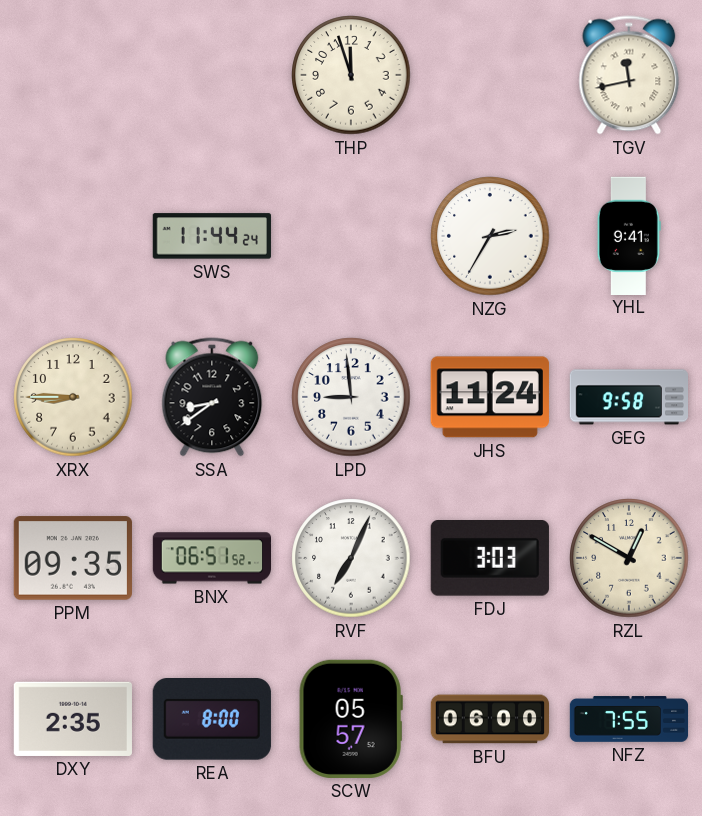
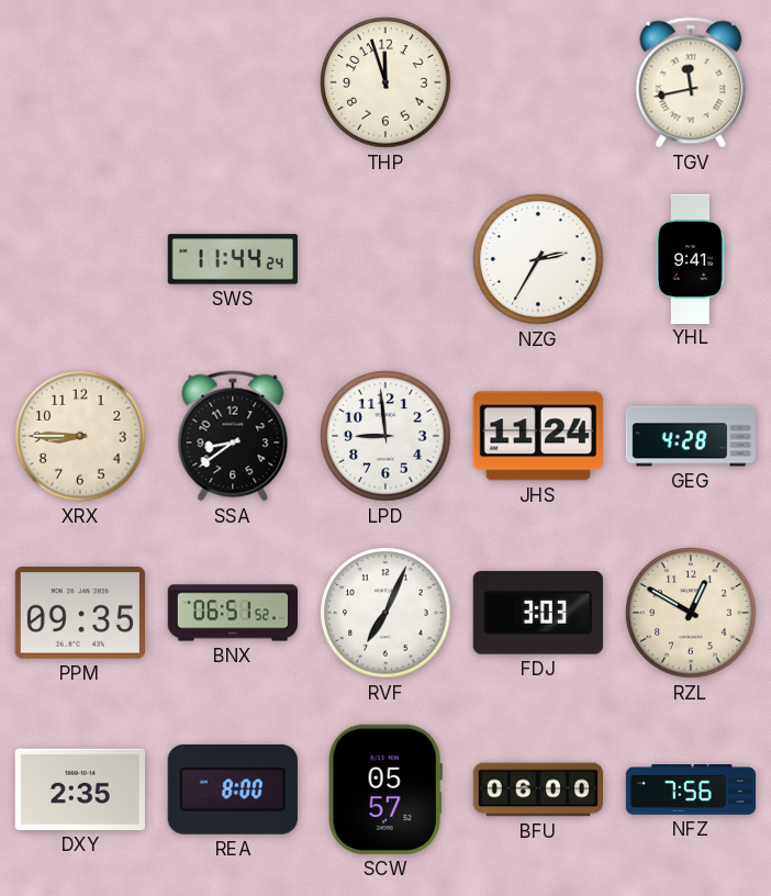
GEG: 9:58 -> 4:28 (690, 436)
NFZ: 7:55 -> 7:56 (691, 789)
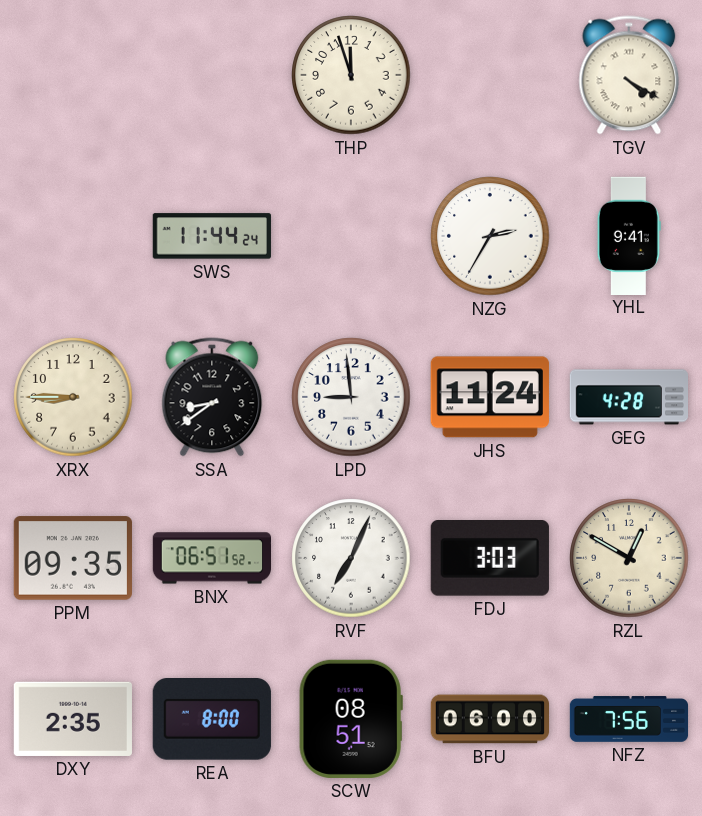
TGV: 11:43 -> 4:20 (629, 75)
SCW: 05:57 -> 08:51 (351, 719)
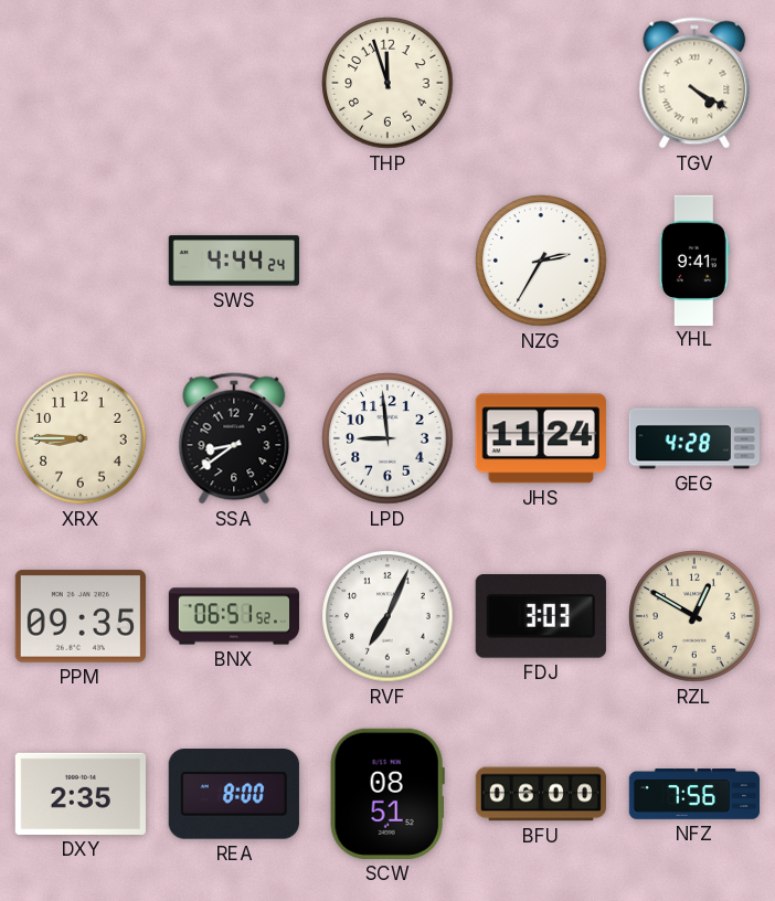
SWS: 11:44 -> 4:44 (234, 261)
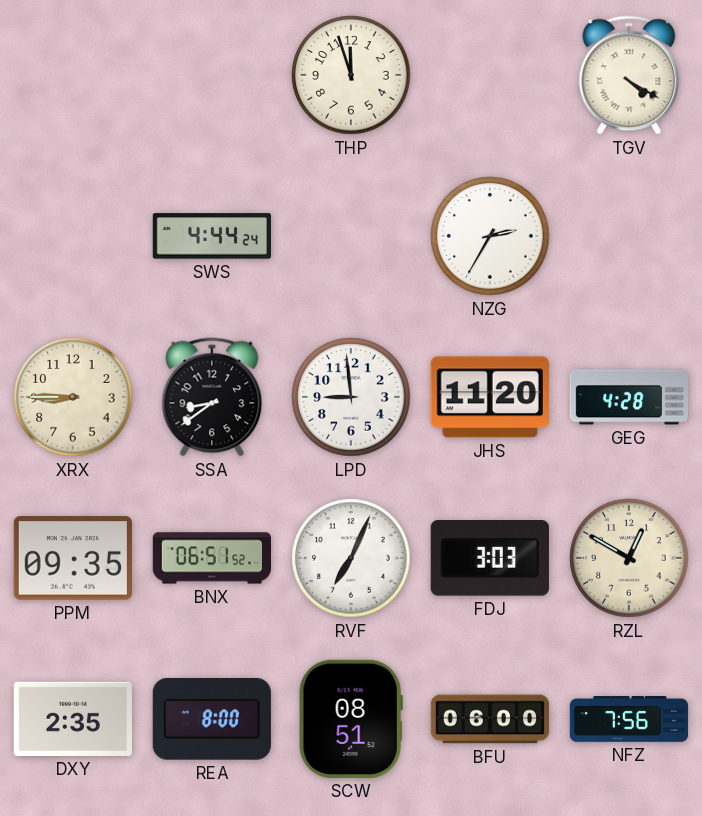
YHL: 9:41 -> none (694, 259)
JHS: 11:24 -> 11:20 (490, 397)
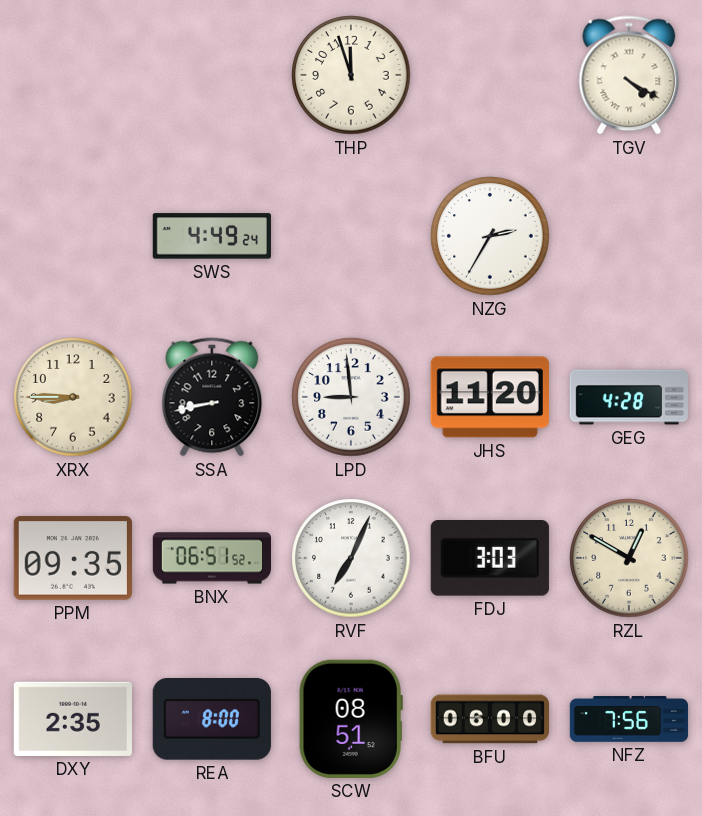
SWS: 4:44 -> 4:49 (212, 236)
SSA: 8:39 -> 8:43 (212, 397)
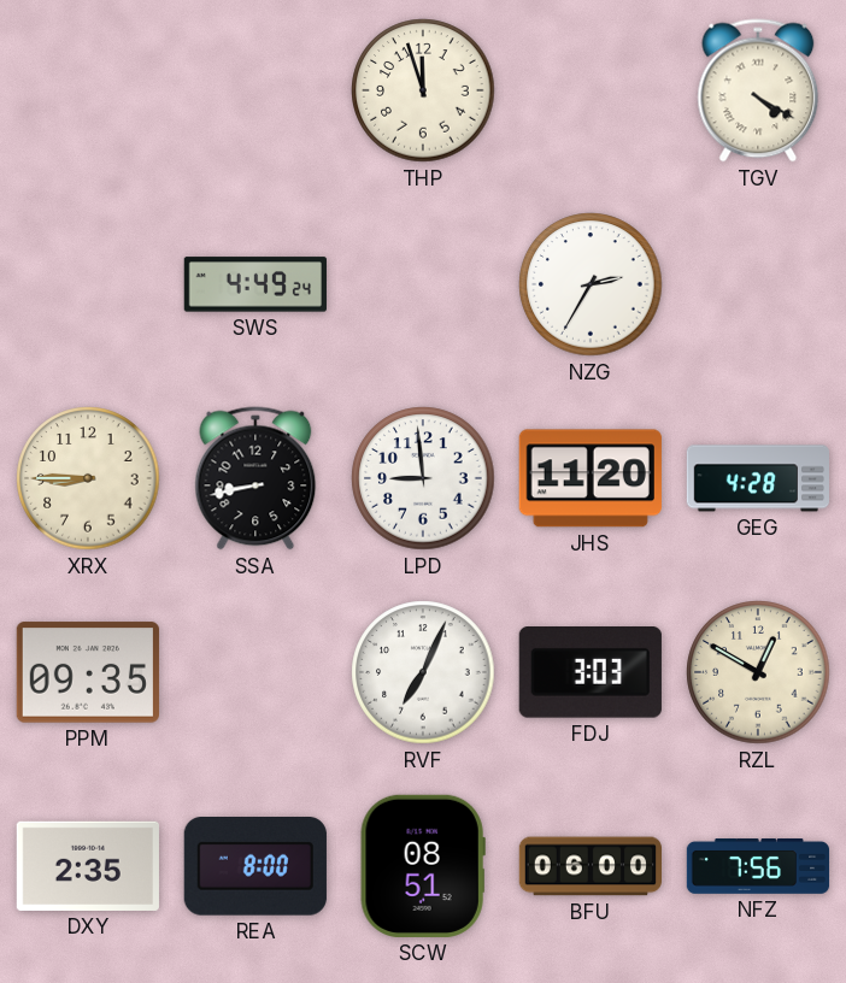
BNX: 06:51 -> none (212, 558)
